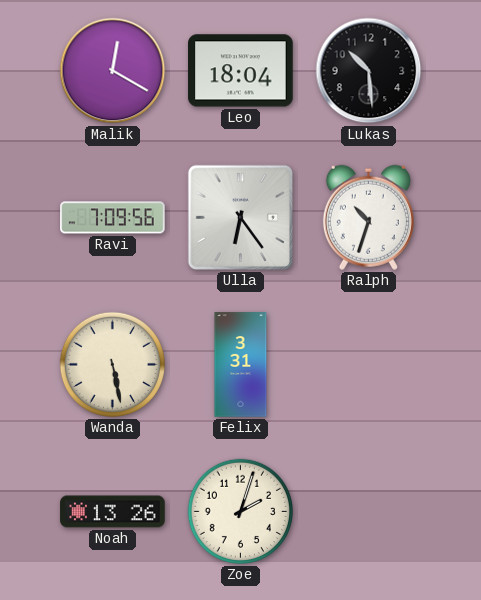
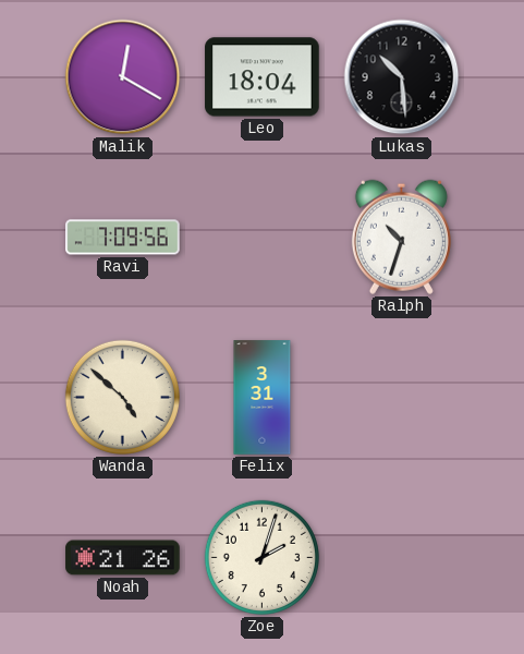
Ulla: 6:24 -> none (240, 217)
Wanda: 5:28 -> 4:52 (122, 397)
Noah: 13:26 -> 21:26 (123, 558)
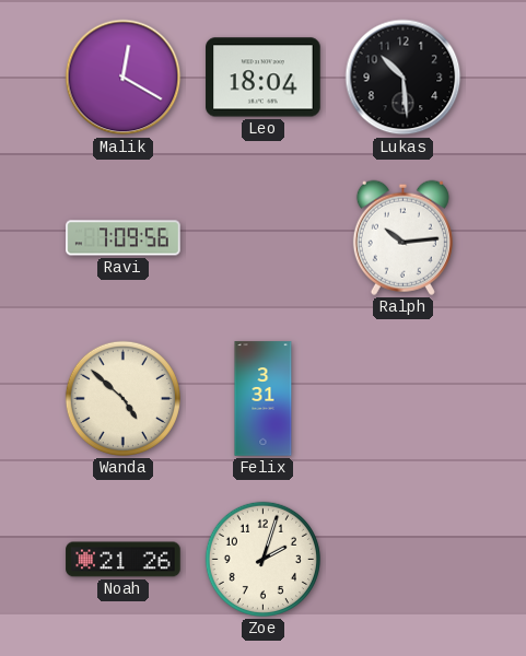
Ralph: 10:33 -> 10:14 (402, 237)
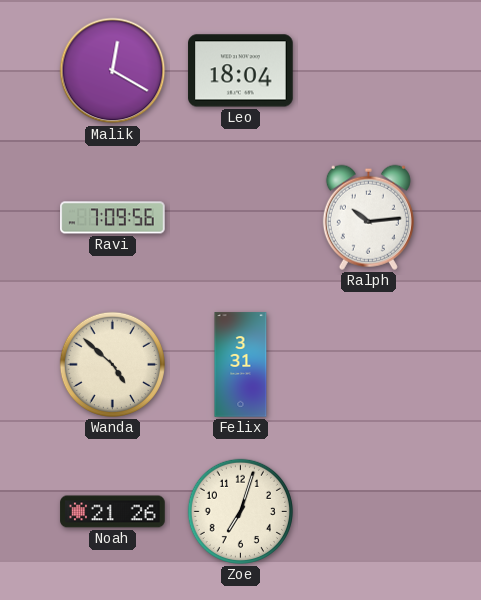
Lukas: 10:29 -> none (404, 78)
Zoe: 2:03 -> 7:03 (240, 511)
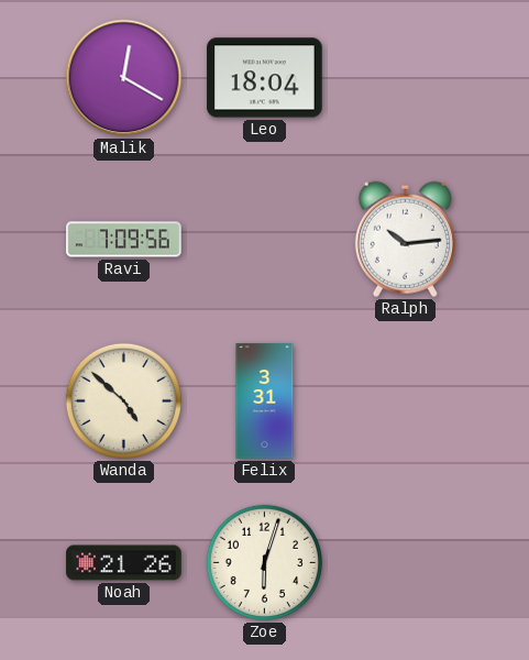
Zoe: 7:03 -> 6:03 (264, 562)
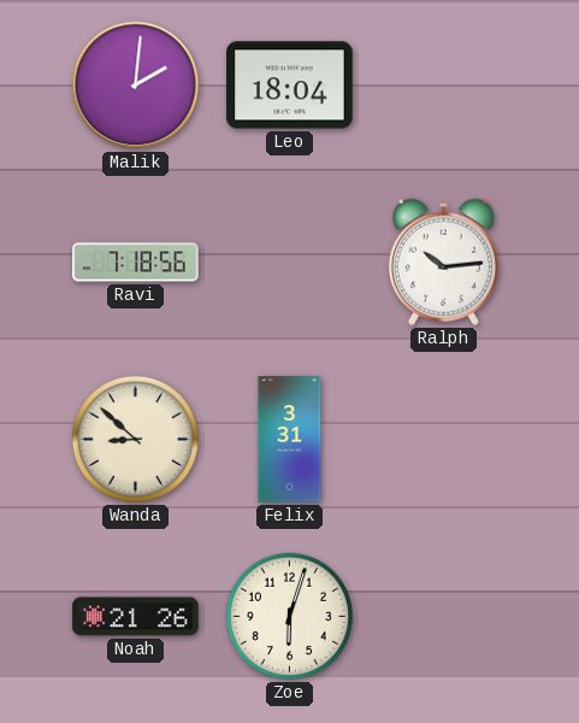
Malik: 12:20 -> 2:01 (136, 86)
Ravi: 7:09 -> 7:18 (136, 263)
Wanda: 4:52 -> 8:52 (135, 439)
